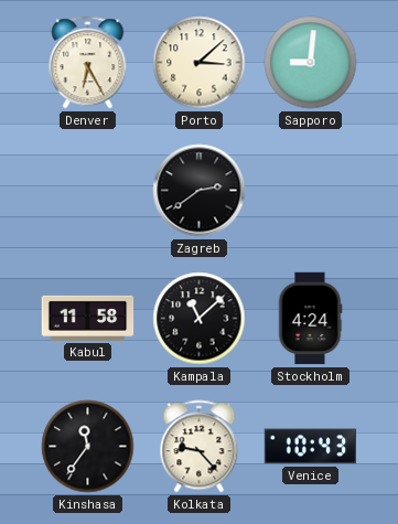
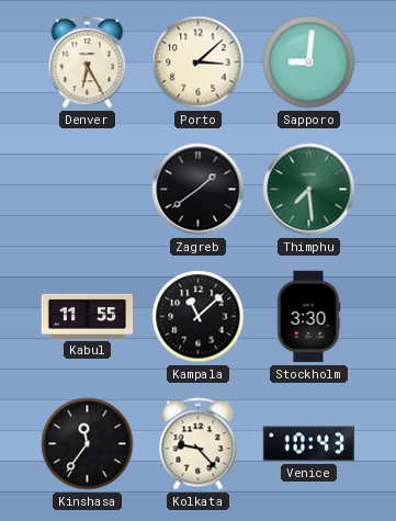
Zagreb: 2:39 -> 1:39 (199, 190)
Thimphu: none -> 7:29 (309, 190)
Kabul: 11:58 -> 11:55 (88, 316)
Stockholm: 4:24 -> 3:30 (308, 317)
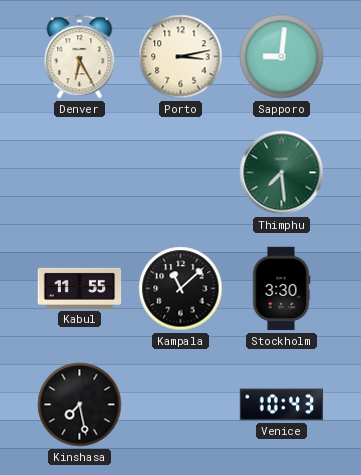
Porto: 3:08 -> 3:13 (181, 57)
Zagreb: 1:39 -> none (199, 190)
Kinshasa: 11:36 -> 7:28 (80, 405)
Kolkata: 9:23 -> none (199, 444)
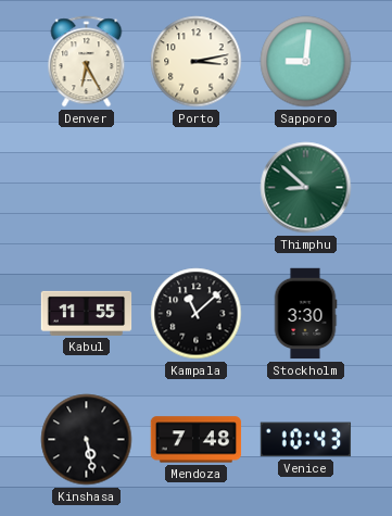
Thimphu: 7:29 -> 8:52 (306, 188)
Kinshasa: 7:28 -> 5:28 (87, 440)
Mendoza: none -> 7:48 (197, 440)
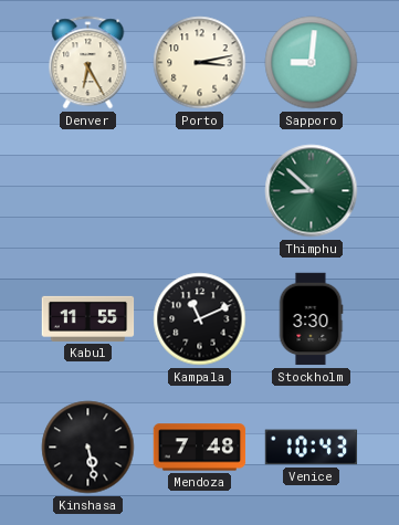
Kampala: 11:08 -> 11:11 (200, 319)
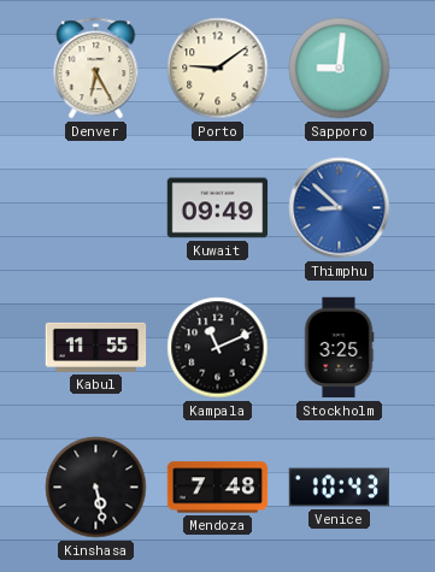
Porto: 3:13 -> 9:09 (218, 69)
Kuwait: none -> 09:49 (218, 208)
Thimphu dial: green -> blue (340, 208)
Stockholm: 3:30 -> 3:25 (339, 348)
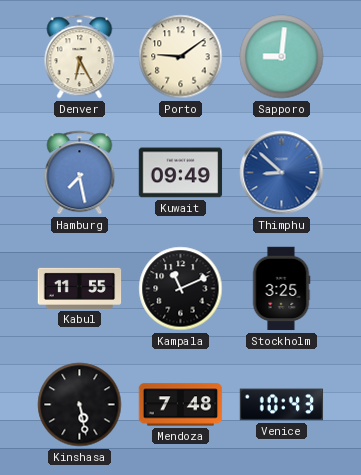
Hamburg: none -> 7:28 (80, 173)
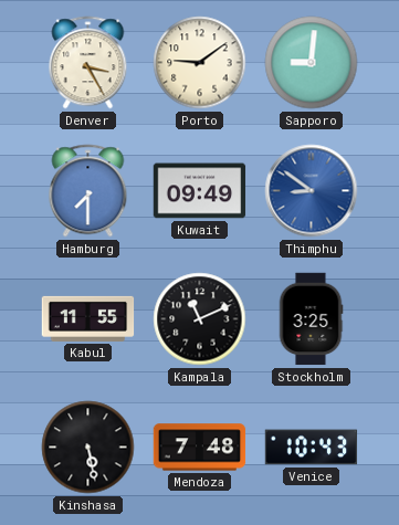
Denver: 6:25 -> 3:25 (88, 63)
Hamburg: 7:28 -> 7:30 (88, 191)
Thimphu: 8:52 -> 8:51 (312, 191)
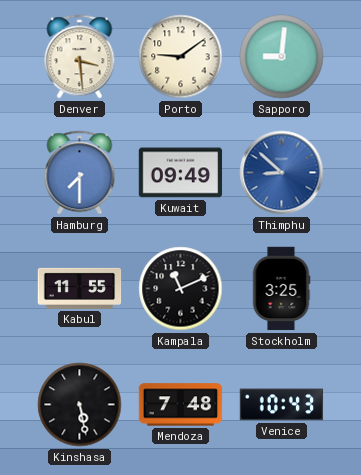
Denver: 3:25 -> 3:29 (80, 57)
Thimphu: 8:51 -> 8:52 (282, 173)
